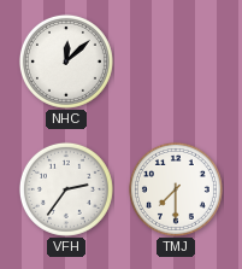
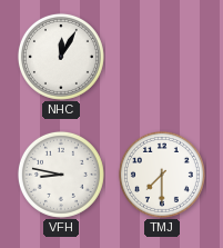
NHC: 12:08 -> 12:05 (61, 57)
VFH: 2:36 -> 8:47 (61, 175)
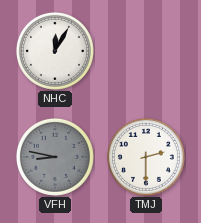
VFH dial: white -> grey (55, 157)
TMJ: 7:30 -> 2:30 (146, 157)
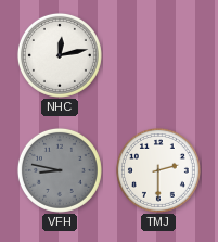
NHC: 12:05 -> 12:13 (60, 55)
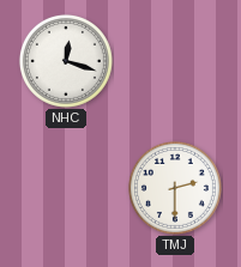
NHC: 12:13 -> 12:18 (66, 61)
VFH: 8:47 -> none (60, 170)
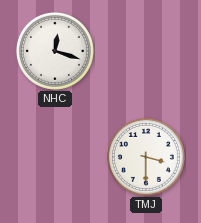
TMJ: 2:30 -> 3:30 (146, 157)
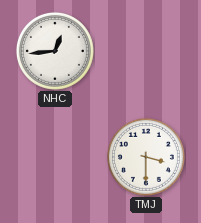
NHC: 12:18 -> 12:44 (55, 51)
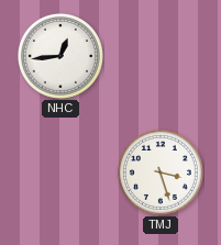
TMJ: 3:30 -> 3:27 (161, 172)
